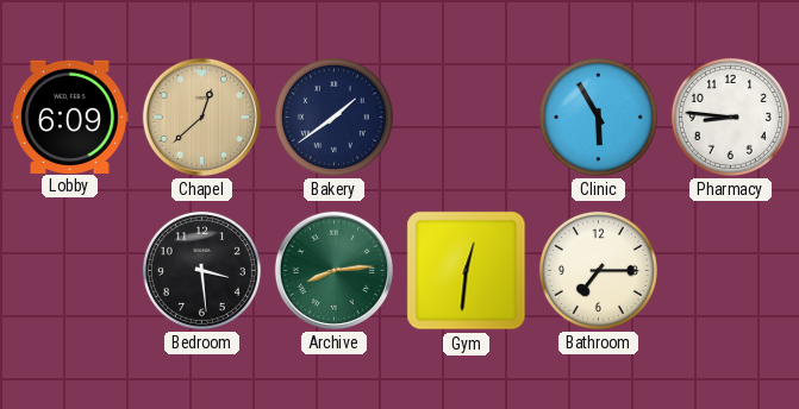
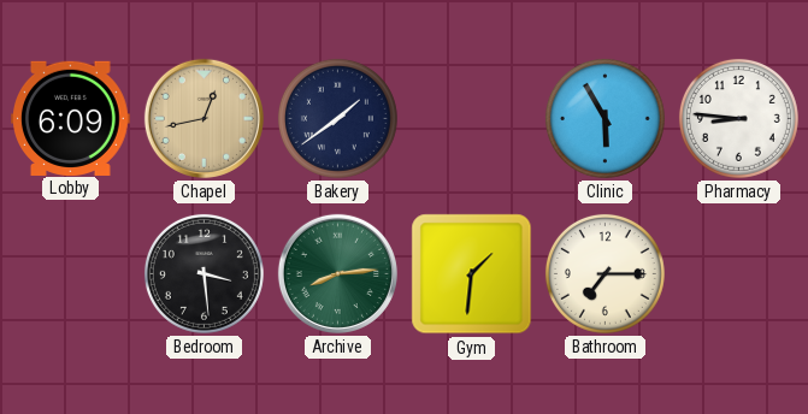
Chapel: 12:38 -> 12:43 (204, 118)
Gym: 12:31 -> 1:31 (472, 274)
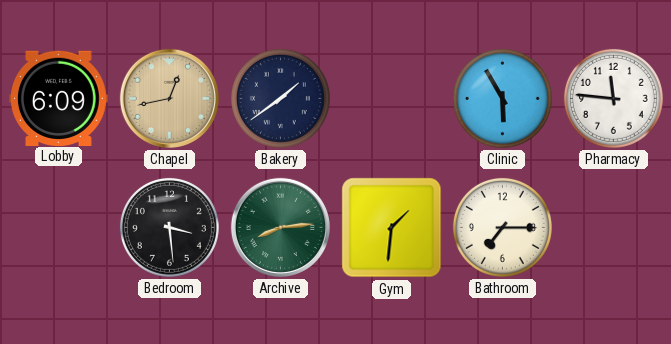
Pharmacy: 8:46 -> 11:46 (613, 98)
